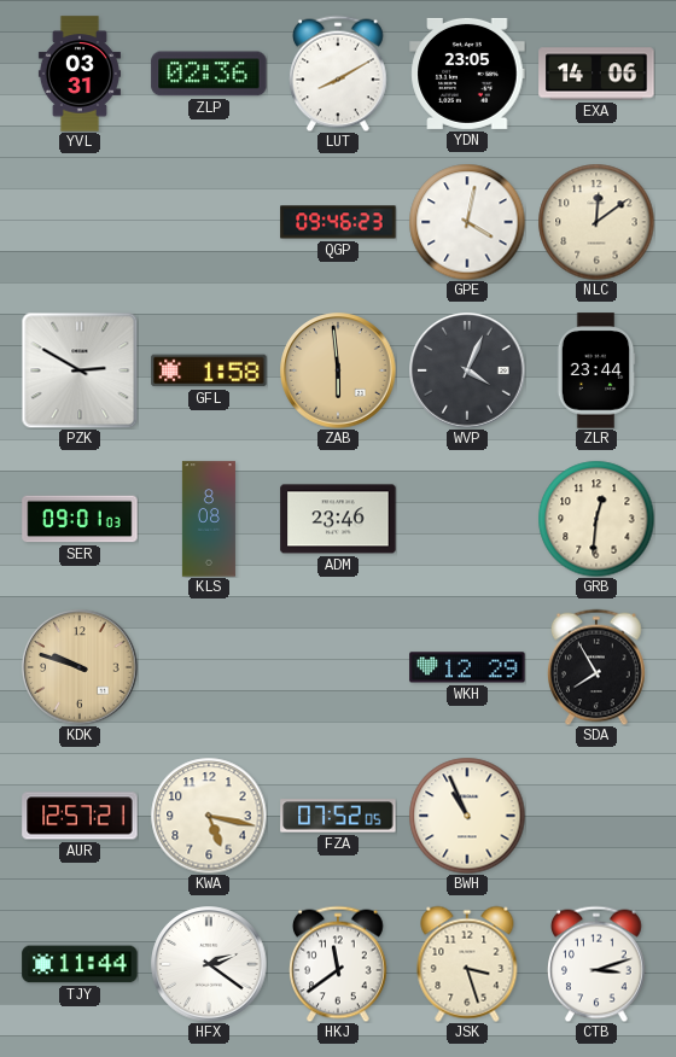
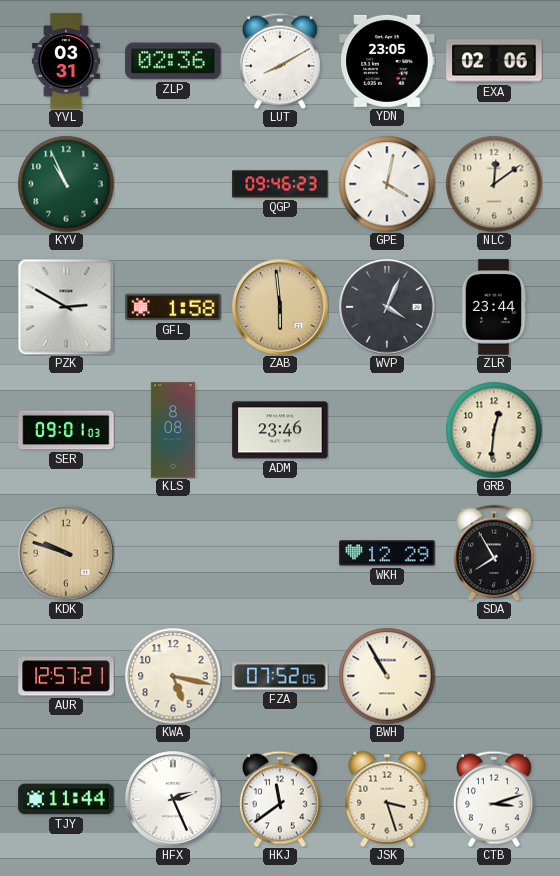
EXA: 14:06 -> 02:06 (494, 61)
KYV: none -> 10:56 (66, 184)
BWH: 10:56 -> 10:55 (387, 676)
HFX: 2:21 -> 2:26 (173, 799)
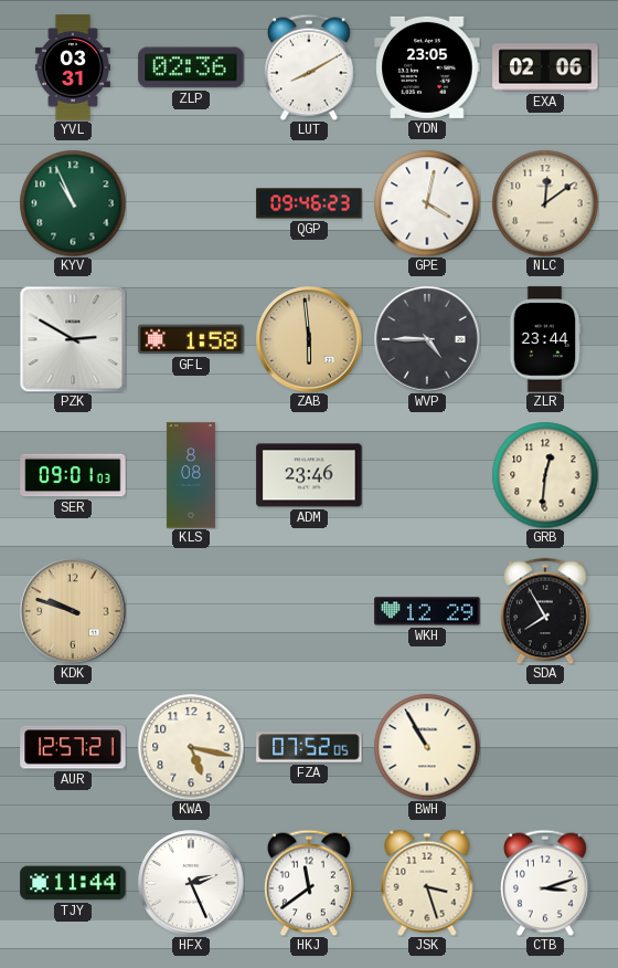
WVP: 4:04 -> 4:45 (427, 339)
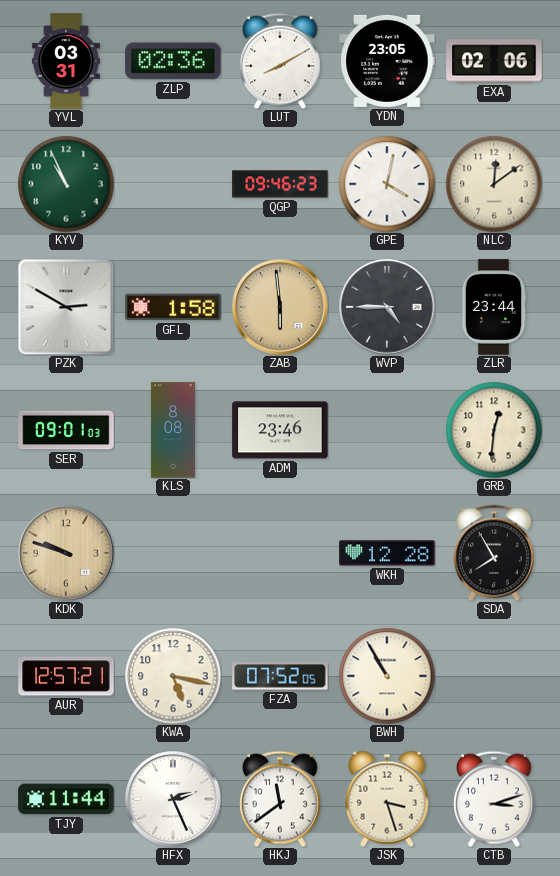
WKH: 12:29 -> 12:28 (387, 553)
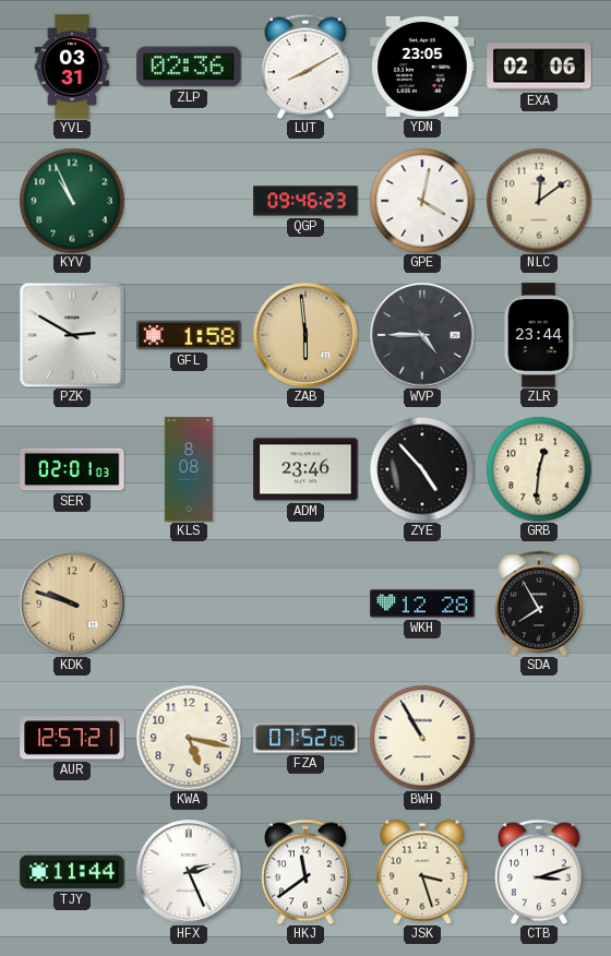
SER: 09:01 -> 02:01 (72, 469)
ZYE: none -> 4:53 (422, 469)
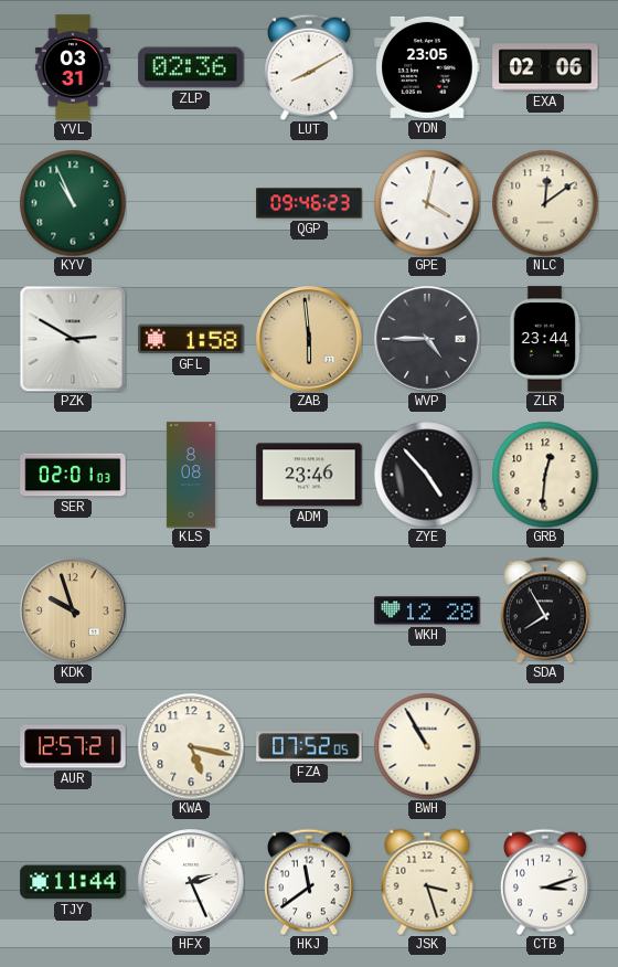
KDK: 9:48 -> 9:57 (73, 610)
